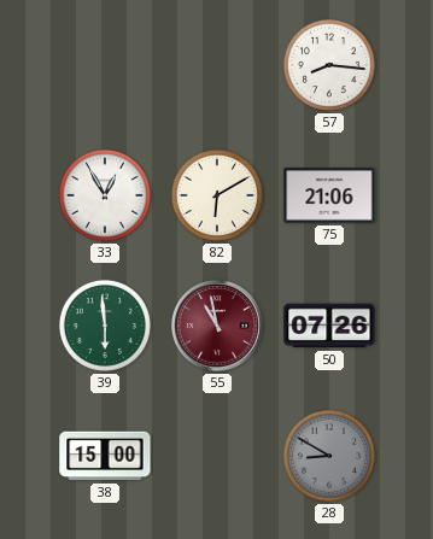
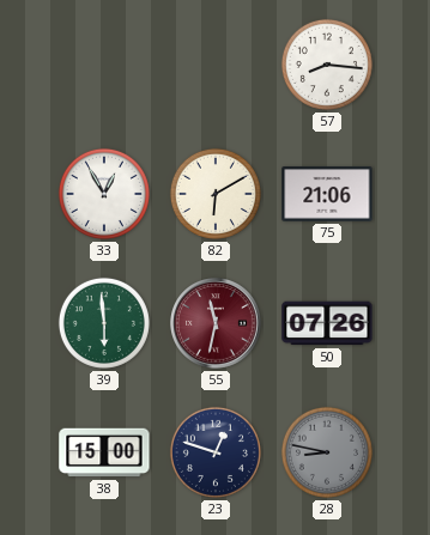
55: 10:58 -> 11:32 (216, 323)
23: none -> 12:48 (216, 452)
28: 8:50 -> 8:47 (327, 452)
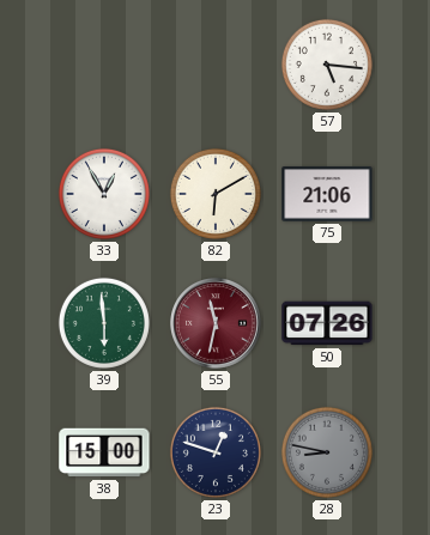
57: 8:16 -> 5:16 (327, 65)
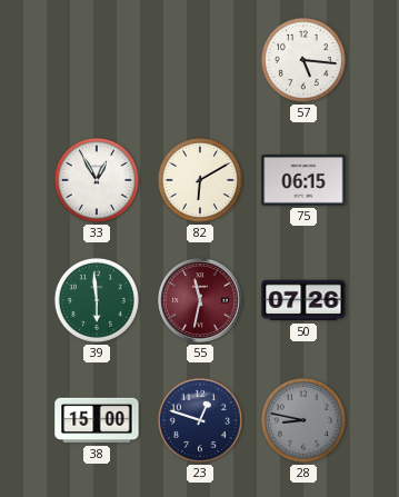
75: 21:06 -> 06:15 (303, 180)
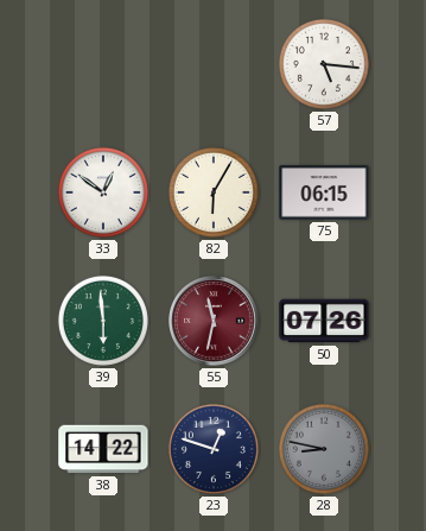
33: 12:55 -> 12:51 (103, 192)
82: 6:10 -> 6:05 (214, 192)
38: 15:00 -> 14:22 (103, 449)
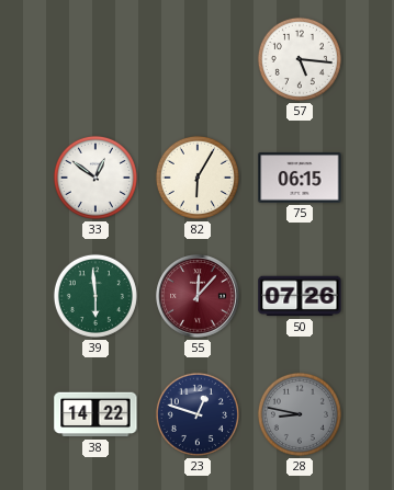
55: 11:32 -> 12:07 (198, 296)
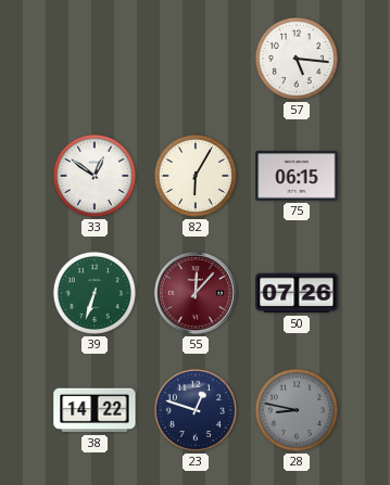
39: 5:59 -> 6:33 (95, 293)
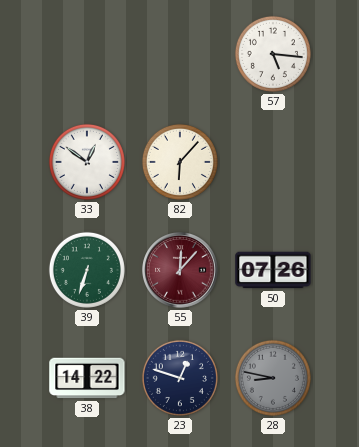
82: 6:05 -> 6:07 (180, 162)
75: 06:15 -> none (297, 176)
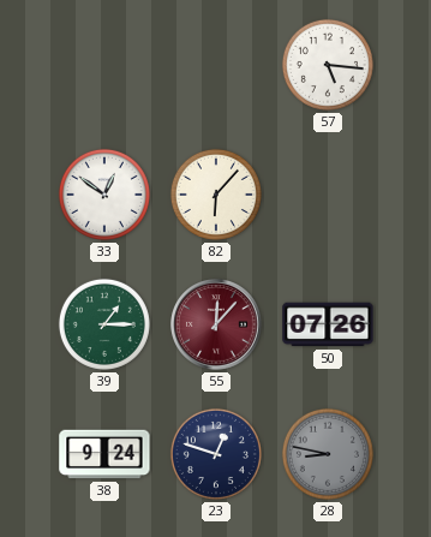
39: 6:33 -> 1:15 (104, 324)
38: 14:22 -> 9:24 (104, 454)
